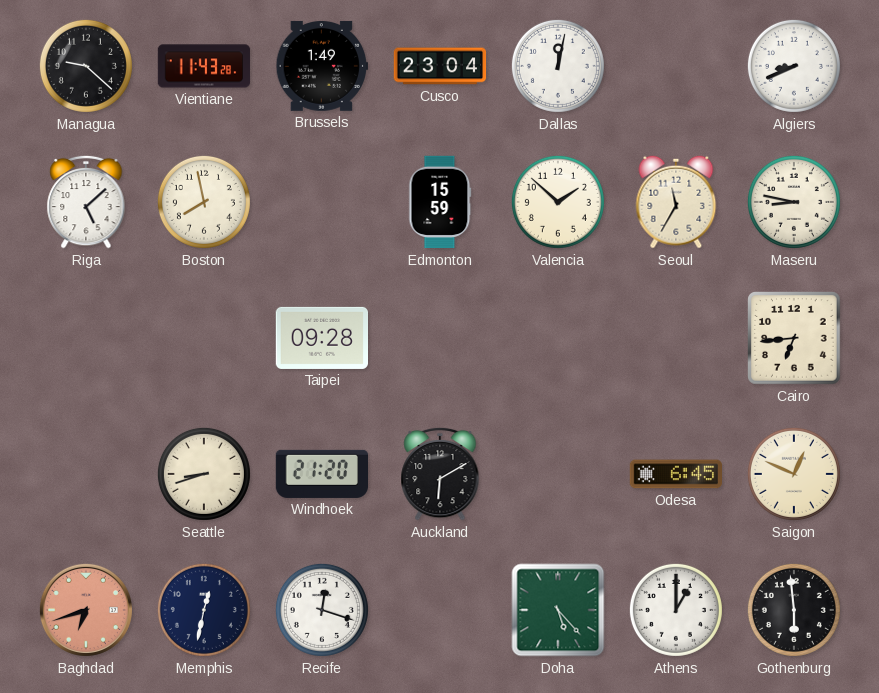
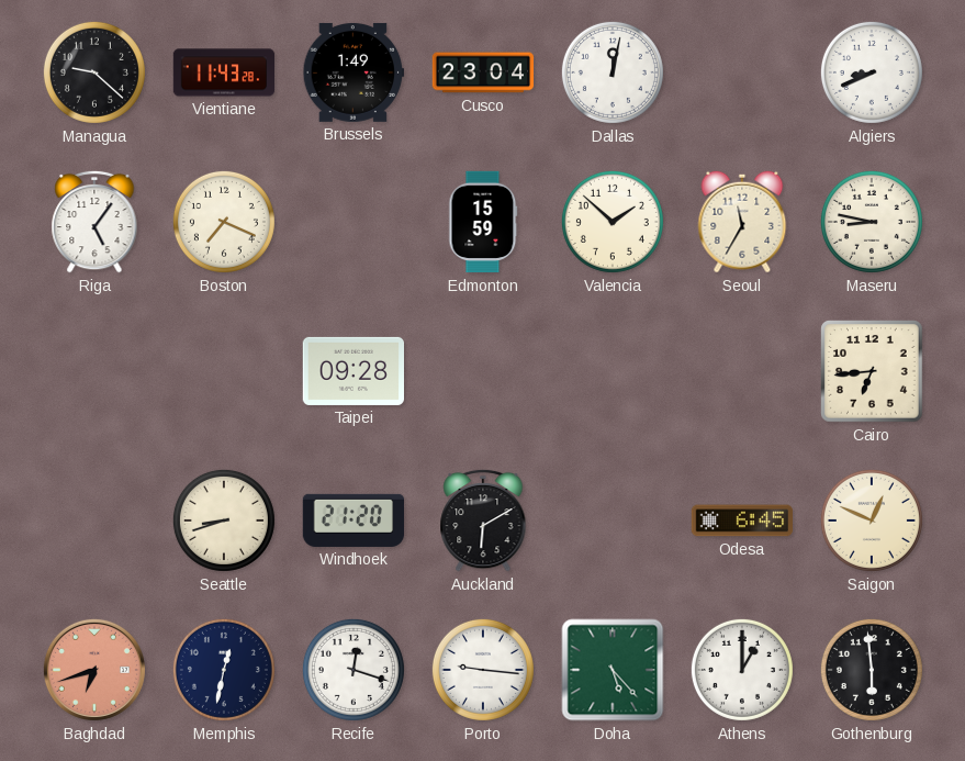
Riga: 5:08 -> 5:06 (94, 222)
Boston: 7:58 -> 7:19 (224, 222)
Porto: none -> 9:16 (483, 670)
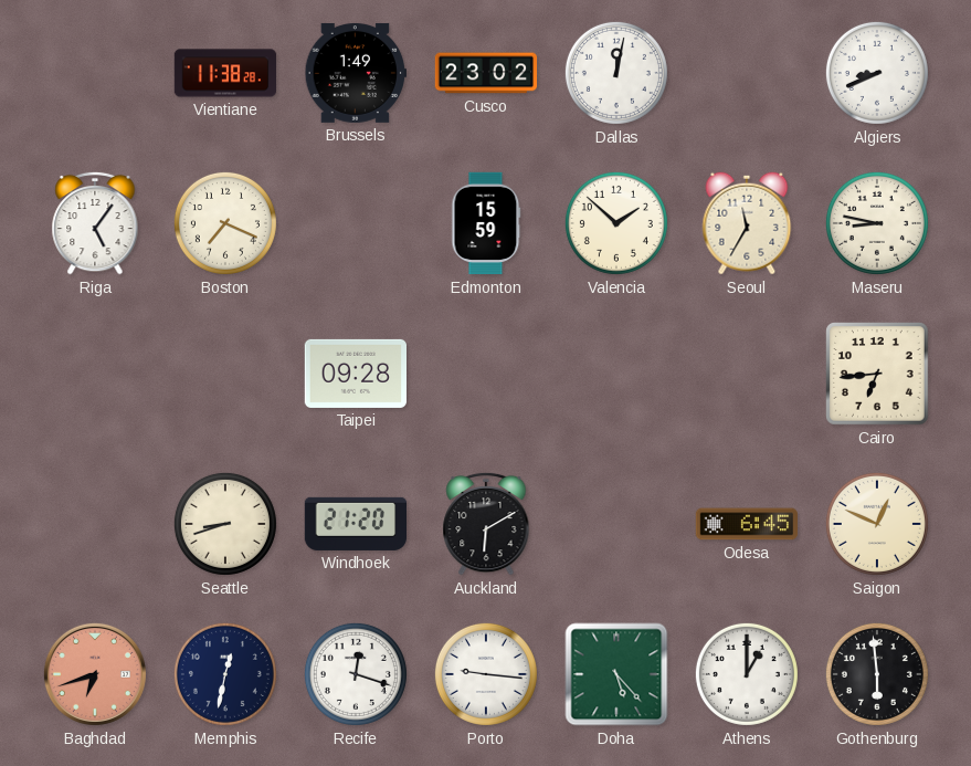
Managua: 9:22 -> none (94, 72)
Vientiane: 11:43 -> 11:38 (225, 73)
Cusco: 23:04 -> 23:02 (486, 73)
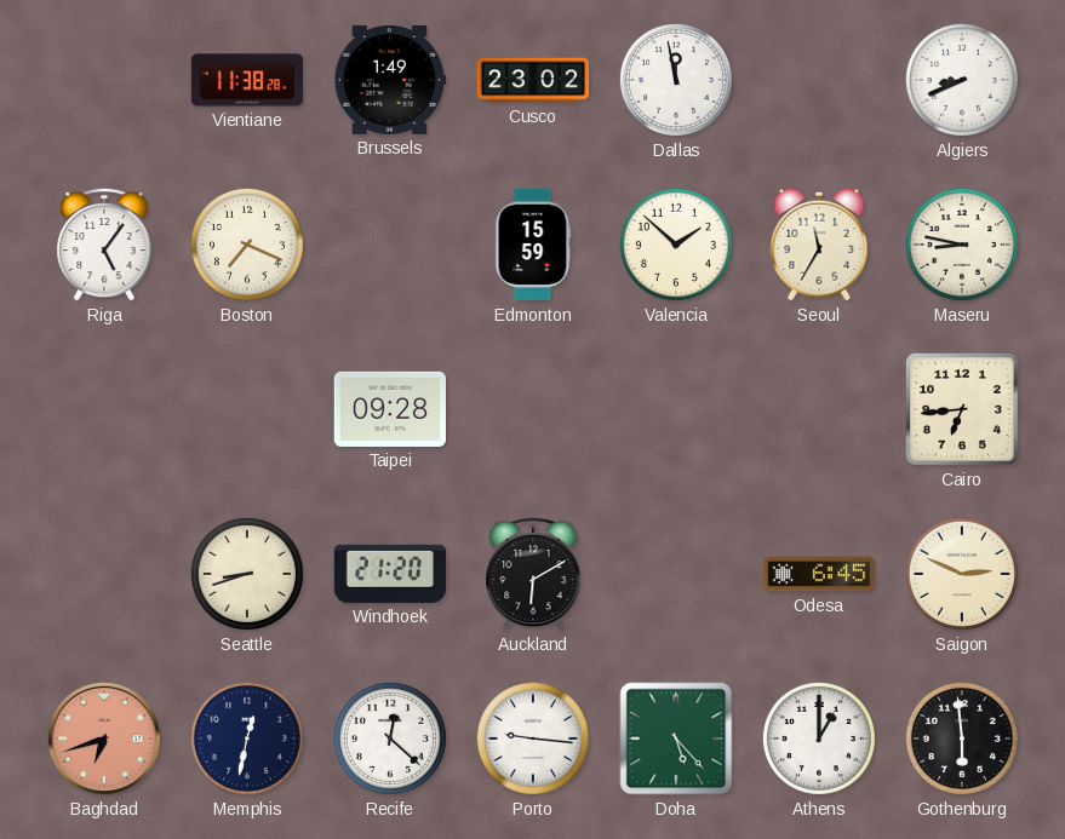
Dallas: 12:02 -> 11:58 (676, 80)
Saigon: 12:49 -> 2:49 (962, 574)
Recife: 12:18 -> 12:22 (390, 739)
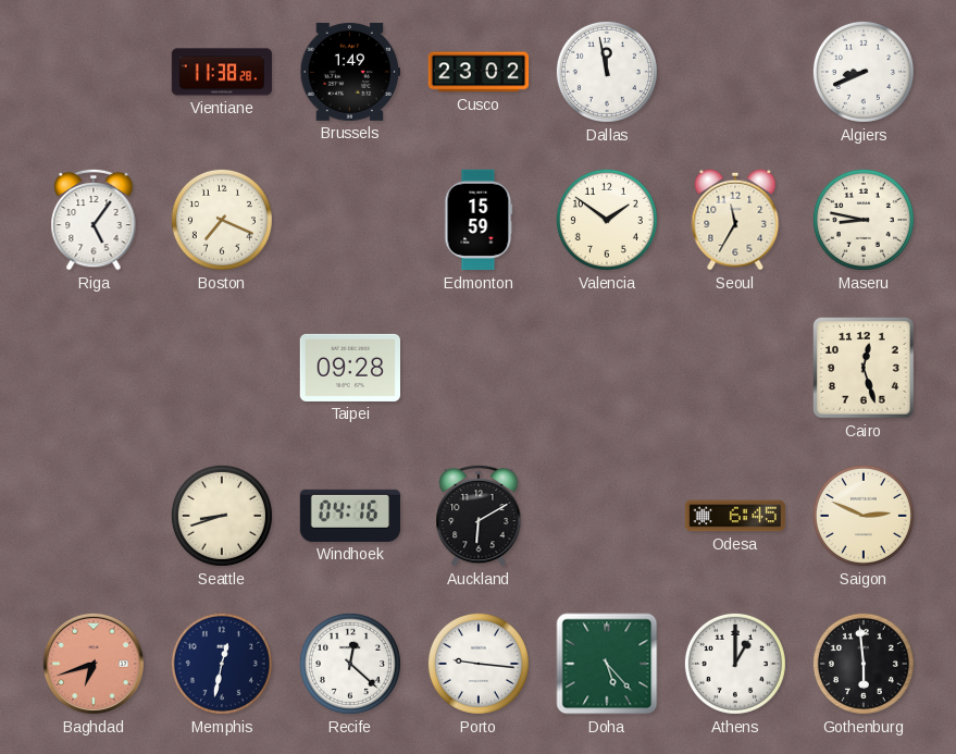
Valencia: 1:52 -> 1:51 (607, 220)
Cairo: 6:44 -> 12:27 (864, 368)
Windhoek: 21:20 -> 04:16 (349, 516)
